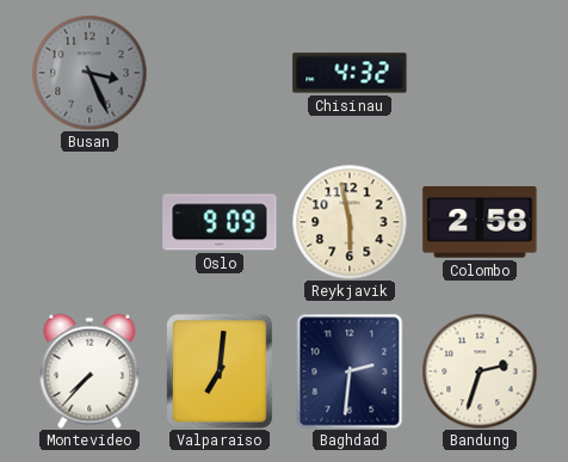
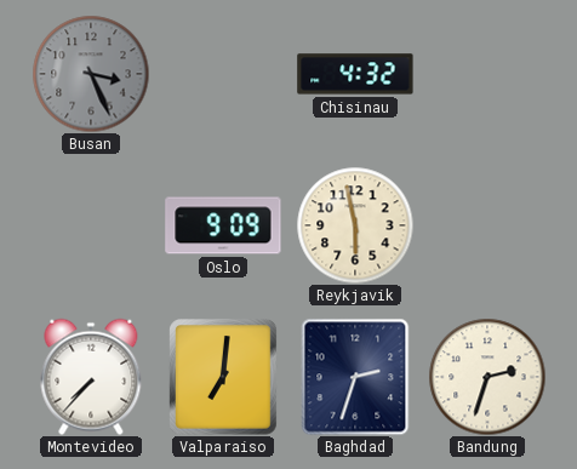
Colombo: 2:58 -> none (480, 223)
Baghdad: 2:31 -> 2:33 (355, 377)
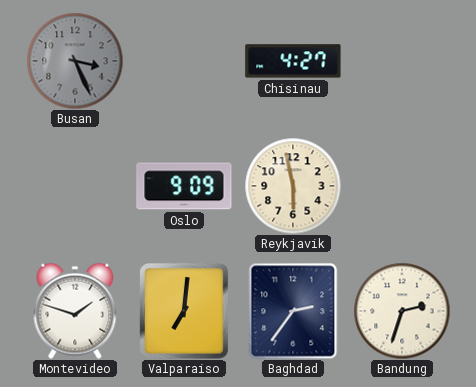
Chisinau: 4:32 -> 4:27 (293, 61)
Montevideo: 7:37 -> 1:48 (75, 311)
Baghdad: 2:33 -> 2:36 (293, 311)
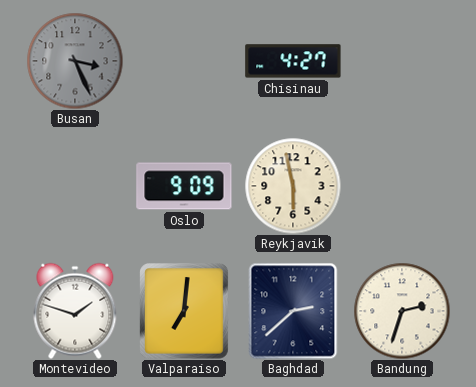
Baghdad: 2:36 -> 2:38 (293, 311)
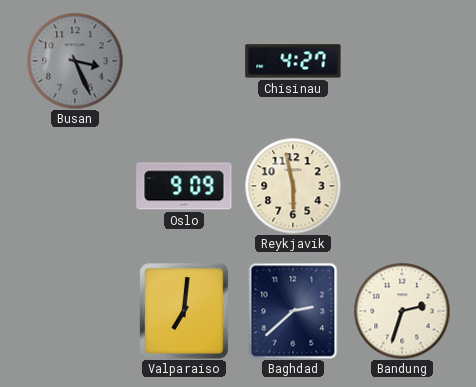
Montevideo: 1:48 -> none (75, 311)
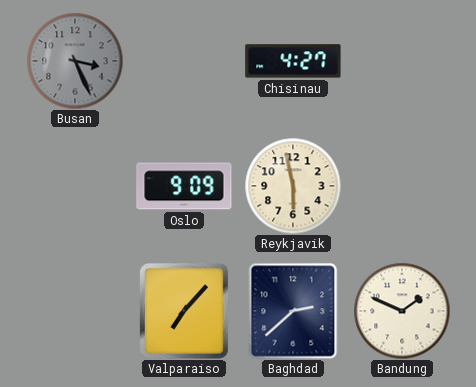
Valparaiso: 7:01 -> 7:07 (185, 312)
Bandung: 2:33 -> 1:49 (402, 311)
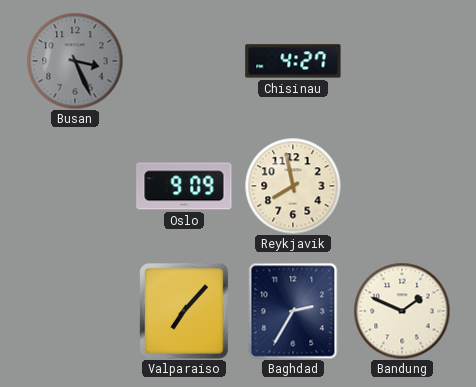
Reykjavik: 5:58 -> 7:58 (293, 186)
Baghdad: 2:38 -> 2:35 (293, 311)
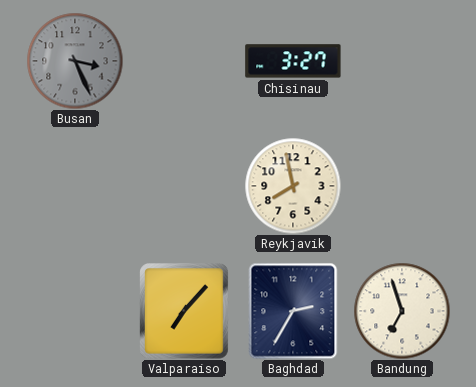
Chisinau: 4:27 -> 3:27 (293, 61)
Oslo: 9:09 -> none (184, 186)
Bandung: 1:49 -> 6:57 (402, 311)
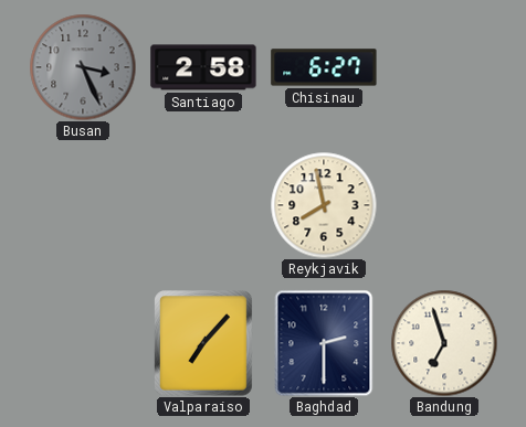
Santiago: none -> 2:58 (203, 67)
Chisinau: 3:27 -> 6:27 (324, 67)
Baghdad: 2:35 -> 2:30 (324, 343)
